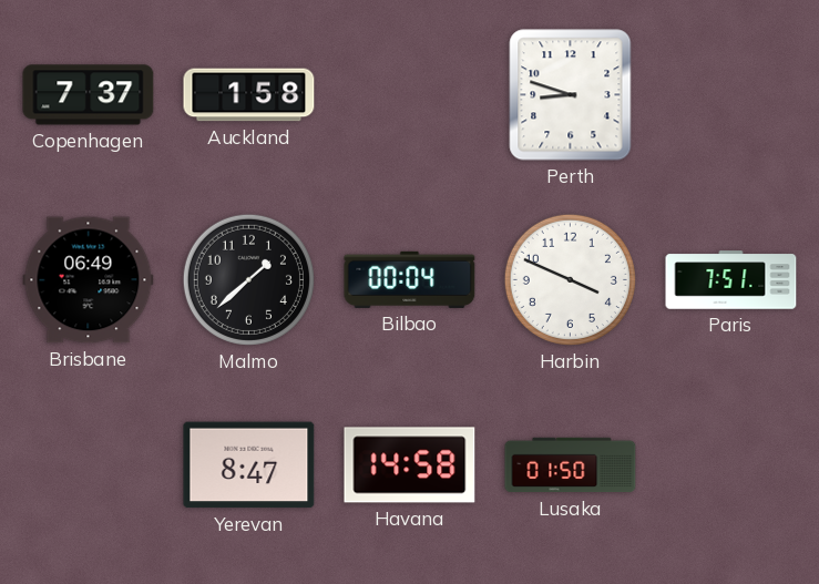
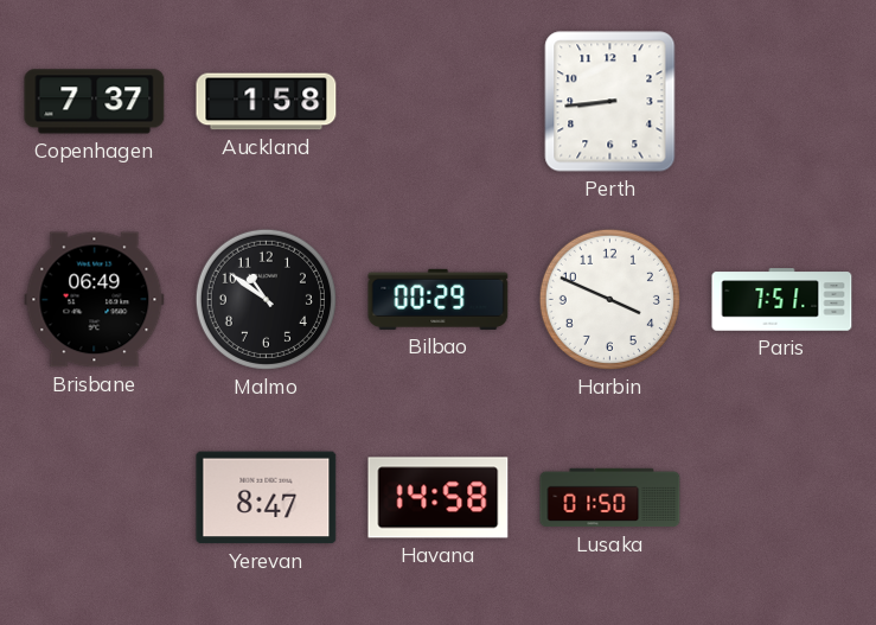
Perth: 8:48 -> 8:44 (610, 102)
Malmo: 1:38 -> 10:51 (266, 299)
Bilbao: 00:04 -> 00:29 (439, 299)
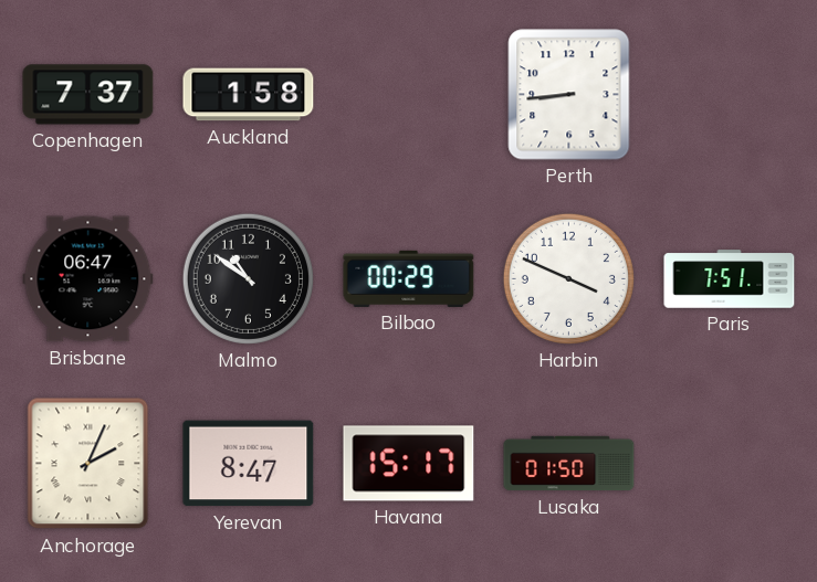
Brisbane: 06:49 -> 06:47 (88, 279)
Anchorage: none -> 2:04 (88, 464)
Havana: 14:58 -> 15:17 (409, 464)
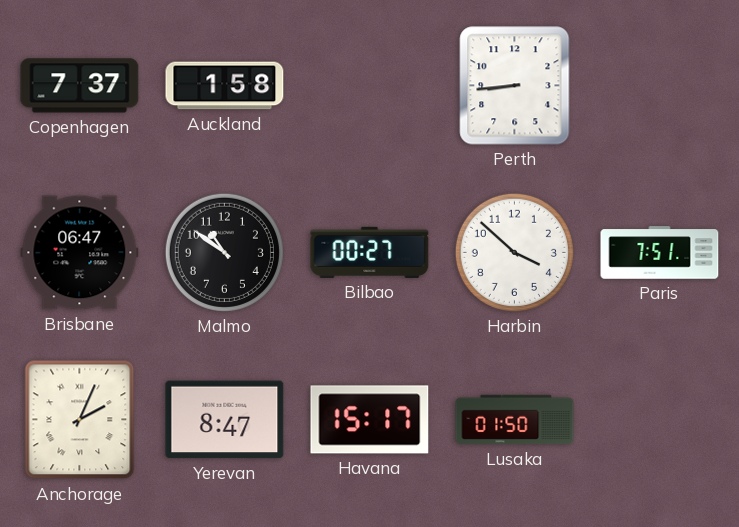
Bilbao: 00:29 -> 00:27 (370, 252)
Harbin: 3:49 -> 3:52 (514, 252)
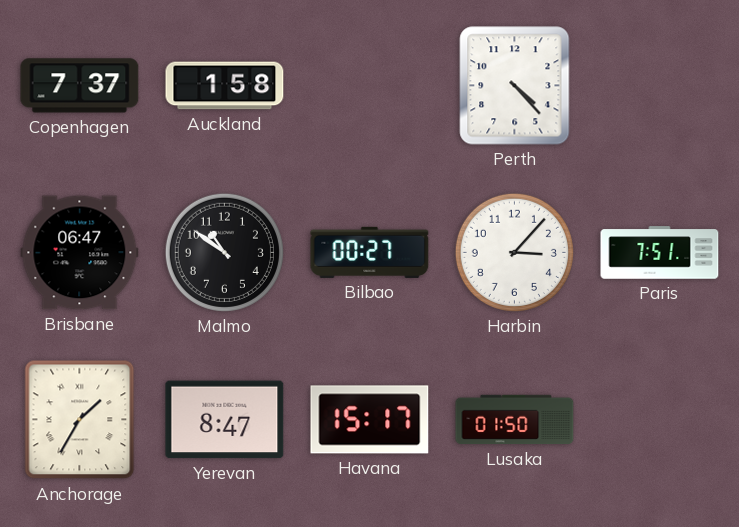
Perth: 8:44 -> 4:23 (515, 86)
Harbin: 3:52 -> 3:07 (514, 252)
Anchorage: 2:04 -> 1:35 (80, 420)
